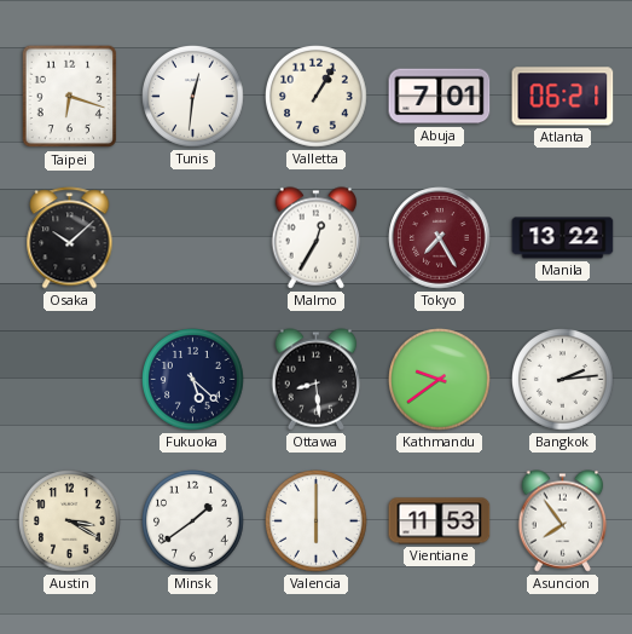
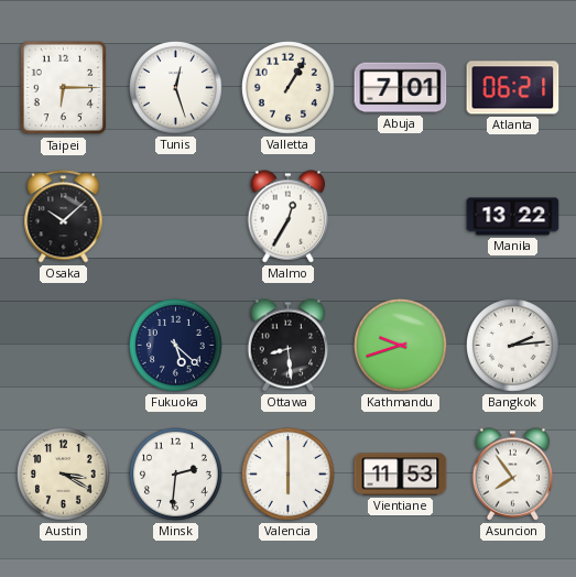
Taipei: 6:18 -> 6:15 (64, 88)
Tunis: 12:31 -> 12:27 (176, 88)
Tokyo: 7:25 -> none (440, 238)
Kathmandu: 9:39 -> 9:42 (401, 346)
Minsk: 1:39 -> 2:31 (176, 475)
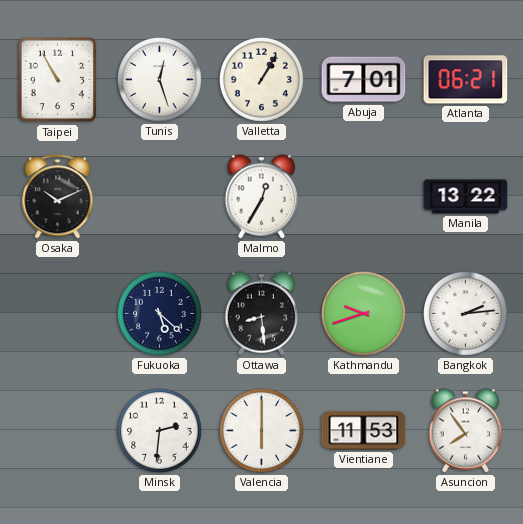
Taipei: 6:15 -> 10:55 (58, 80)
Osaka: 10:08 -> 10:11 (58, 197)
Austin: 3:20 -> none (64, 475)
